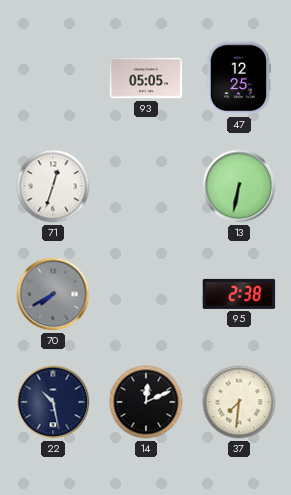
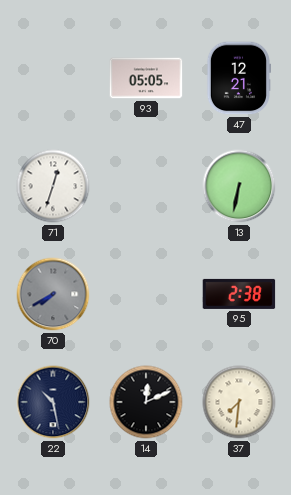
47: 12:25 -> 12:21 (238, 78)
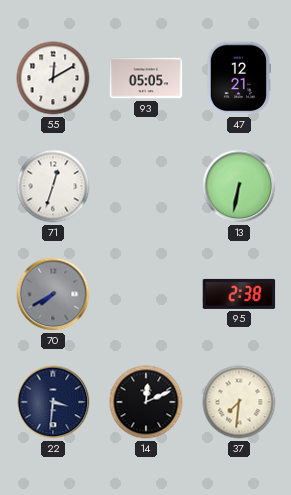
55: none -> 12:10 (53, 78)
22: 10:28 -> 3:31 (53, 402)
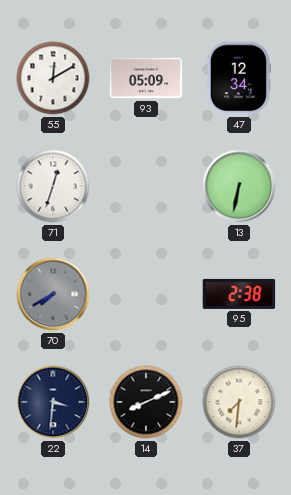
93: 05:05 -> 05:09 (146, 78)
47: 12:21 -> 12:34 (238, 78)
14: 12:11 -> 8:11 (146, 402)
